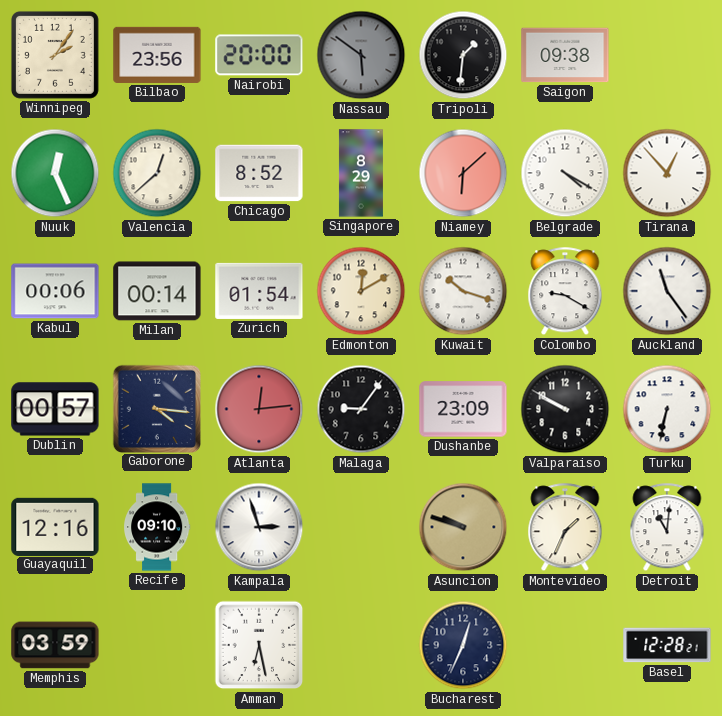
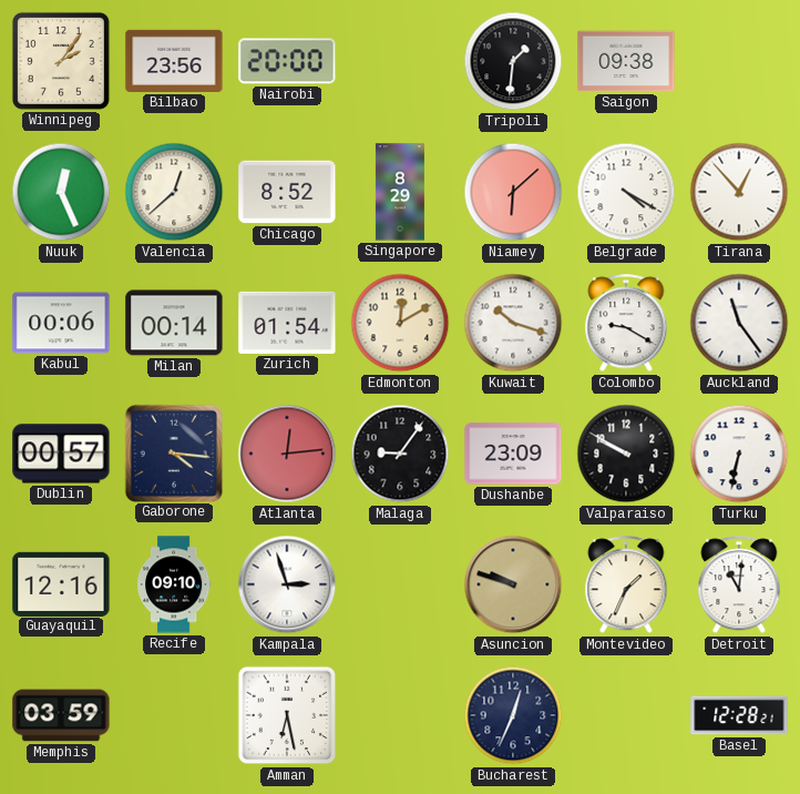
Nassau: 5:51 -> none (361, 55)
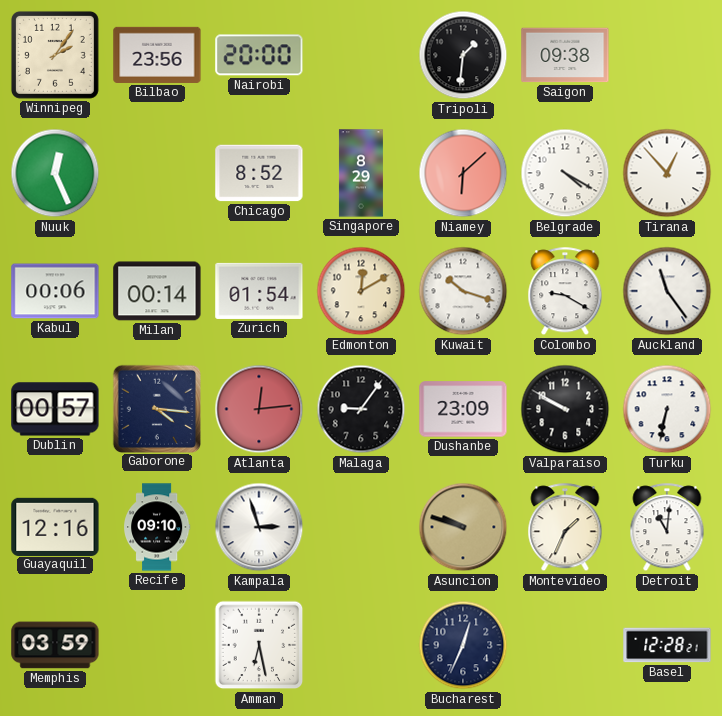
Valencia: 12:38 -> none (174, 192)
